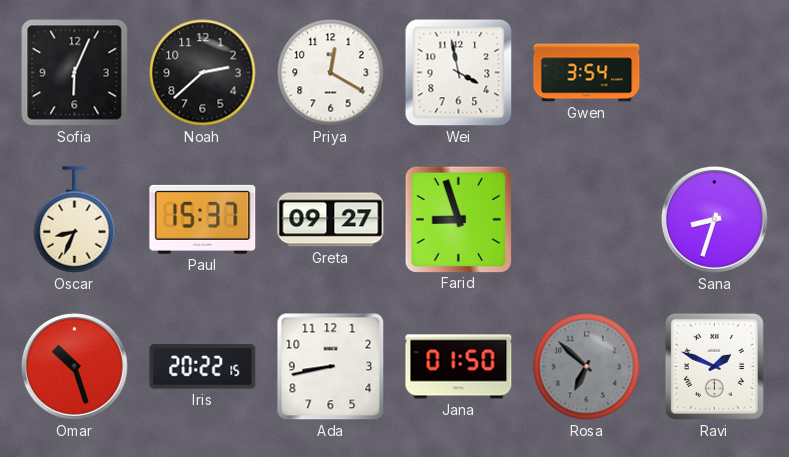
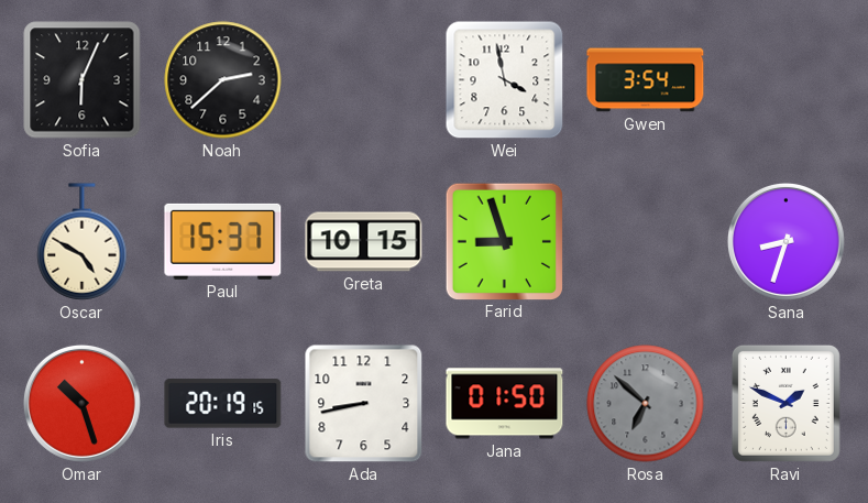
Priya: 12:20 -> none (331, 73)
Oscar: 8:34 -> 4:50 (83, 242)
Greta: 09:27 -> 10:15 (364, 242)
Iris: 20:22 -> 20:19 (223, 404)
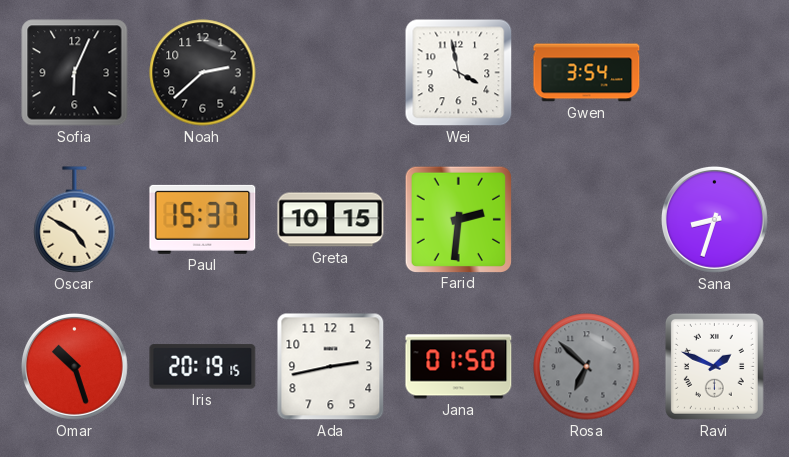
Farid: 8:57 -> 2:31 (458, 219)
Ada: 8:43 -> 2:43 (331, 367)
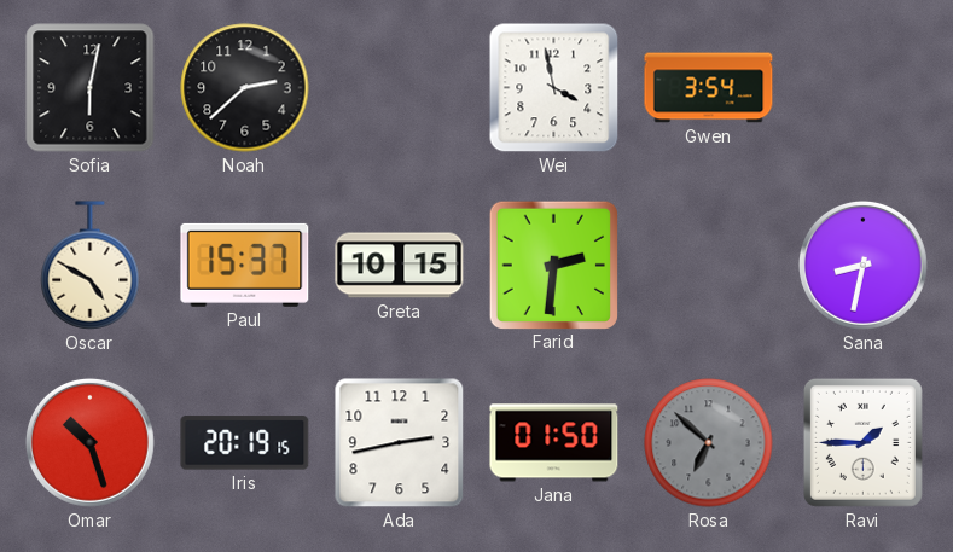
Sofia: 6:04 -> 6:02 (91, 88)
Sana: 8:33 -> 8:32 (862, 265)
Ravi: 1:49 -> 1:45 (862, 442)
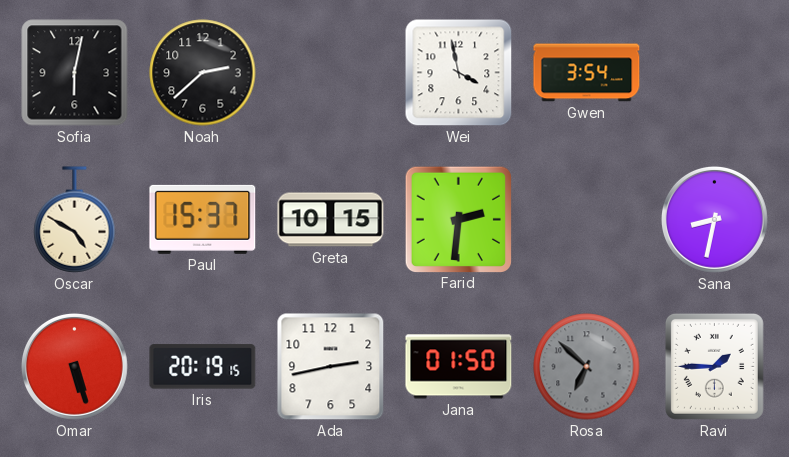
Omar: 10:27 -> 5:27 (74, 366)
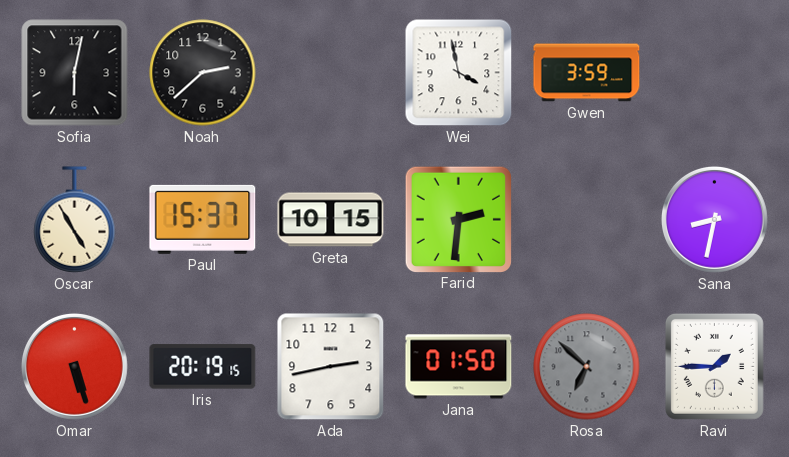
Gwen: 3:54 -> 3:59 (587, 73)
Oscar: 4:50 -> 4:55 (75, 220)
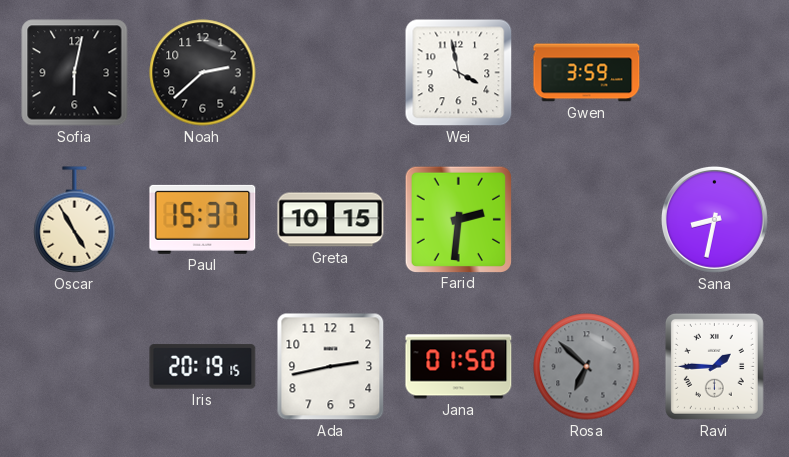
Omar: 5:27 -> none (74, 366)
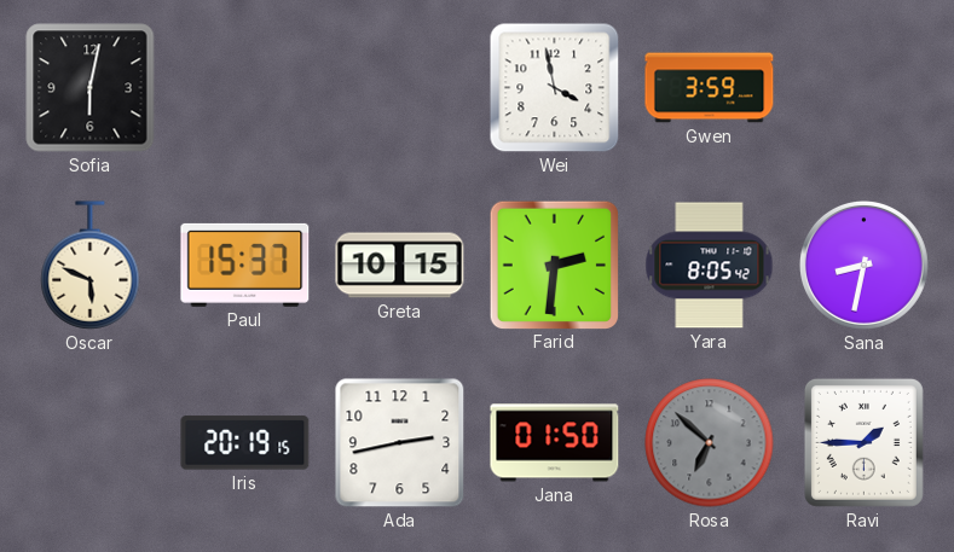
Noah: 2:38 -> none (203, 73)
Oscar: 4:55 -> 5:49 (91, 266)
Yara: none -> 8:05 (710, 266)
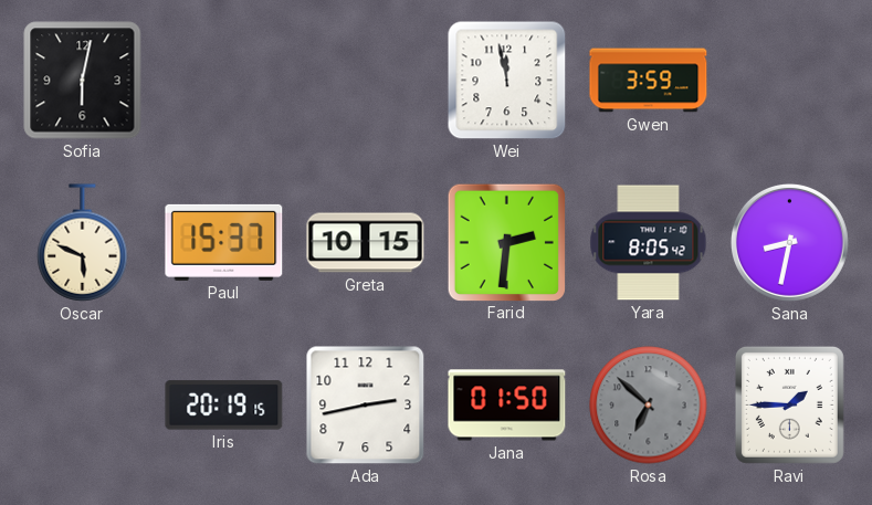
Wei: 3:58 -> 11:58 (507, 81)
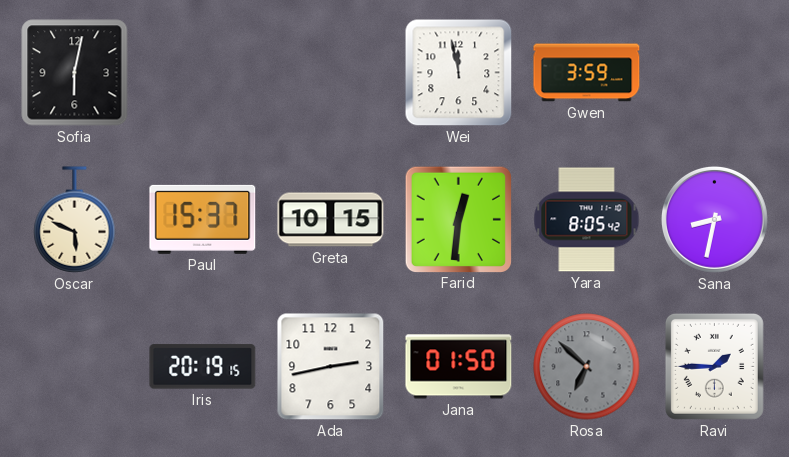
Farid: 2:31 -> 12:31 (458, 219)
